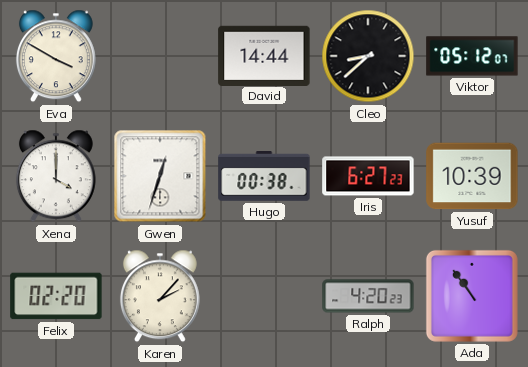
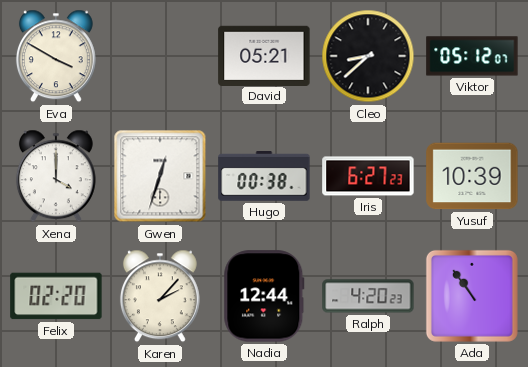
David: 14:44 -> 05:21 (264, 55)
Nadia: none -> 12:44 (264, 296)
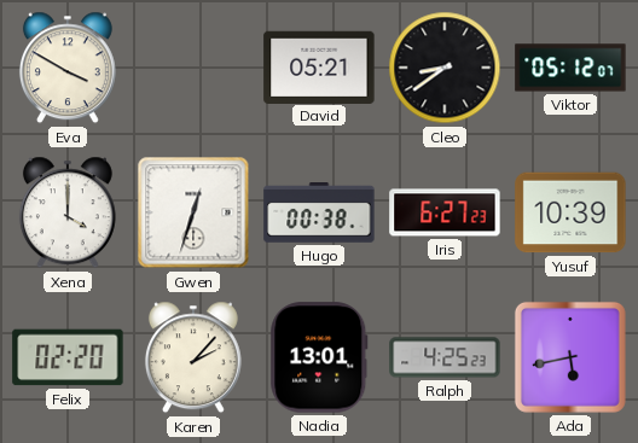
Cleo: 8:38 -> 8:39 (445, 68)
Nadia: 12:44 -> 13:01 (319, 357)
Ralph: 4:20 -> 4:25 (445, 357)
Ada: 10:54 -> 5:43 (570, 357)
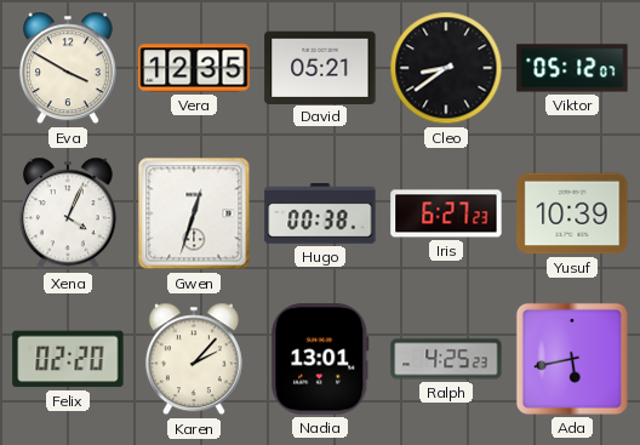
Vera: none -> 12:35 (194, 68)
Xena: 4:00 -> 4:04 (68, 213)
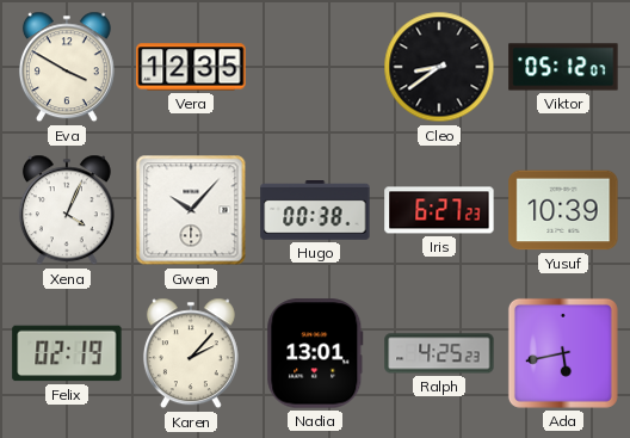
David: 05:21 -> none (320, 67)
Gwen: 12:33 -> 10:07 (191, 210)
Felix: 02:20 -> 02:19 (67, 353)
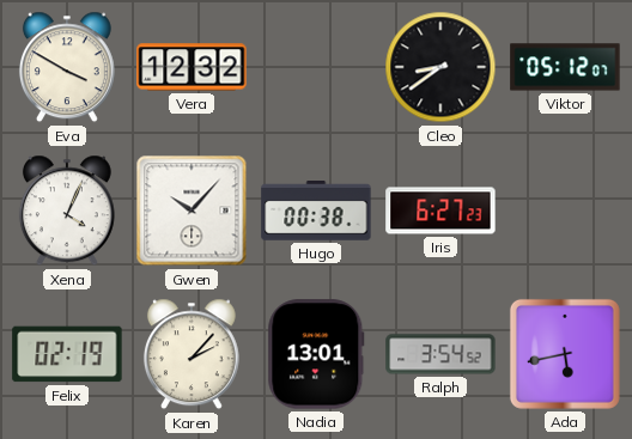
Vera: 12:35 -> 12:32 (192, 67)
Yusuf: 10:39 -> none (563, 210)
Ralph: 4:25 -> 3:54 (440, 354)
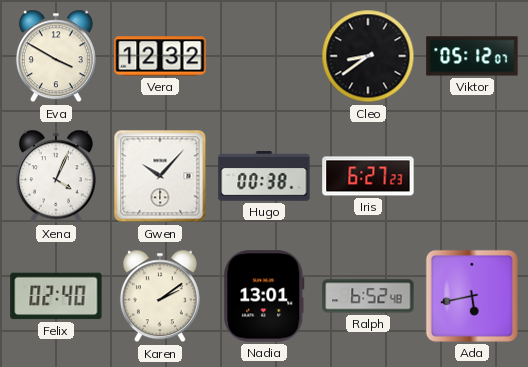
Felix: 02:19 -> 02:40 (56, 296)
Karen: 2:07 -> 2:09 (160, 296)
Ralph: 3:54 -> 6:52 (368, 296)
